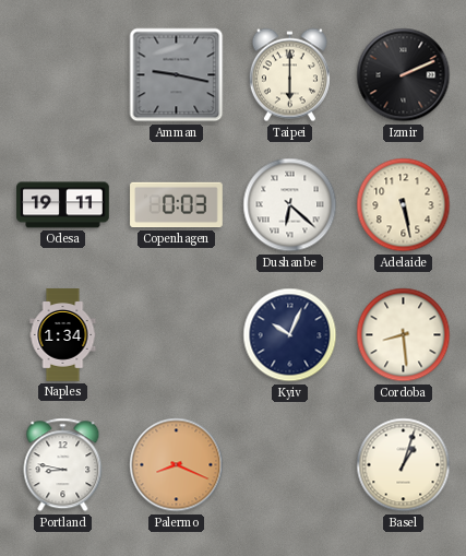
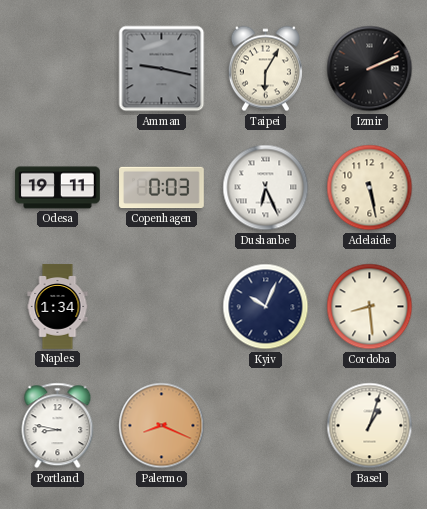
Taipei: 6:00 -> 6:05 (265, 69)
Dushanbe: 6:22 -> 6:26 (266, 188)
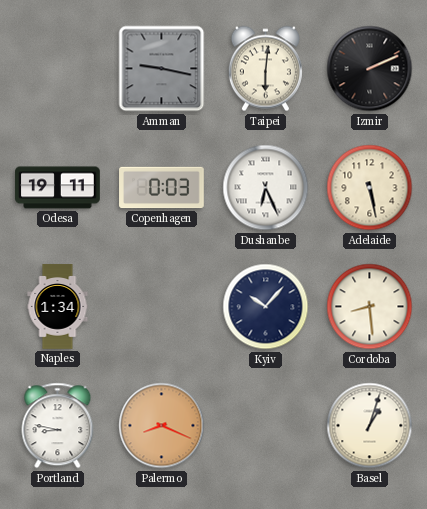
Taipei: 6:05 -> 6:01 (265, 69)
Kyiv: 10:04 -> 10:07 (266, 307)
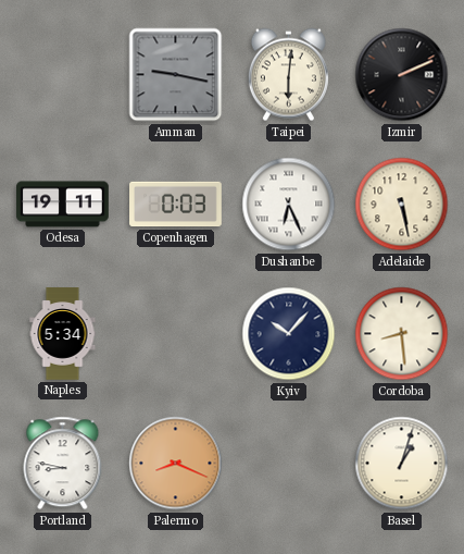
Naples: 1:34 -> 5:34 (63, 334)
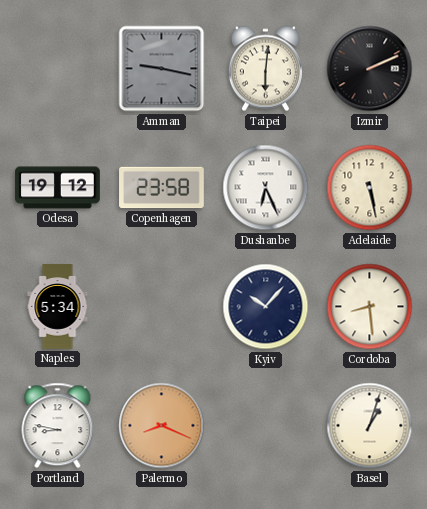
Odesa: 19:11 -> 19:12 (58, 188)
Copenhagen: 0:03 -> 23:58 (162, 188)
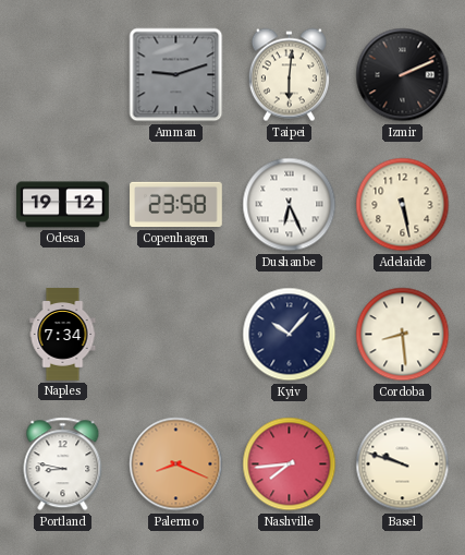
Amman: 9:17 -> 9:12 (176, 75)
Naples: 5:34 -> 7:34 (63, 335)
Nashville: none -> 7:44 (290, 464)
Basel: 1:03 -> 9:48 (403, 464)
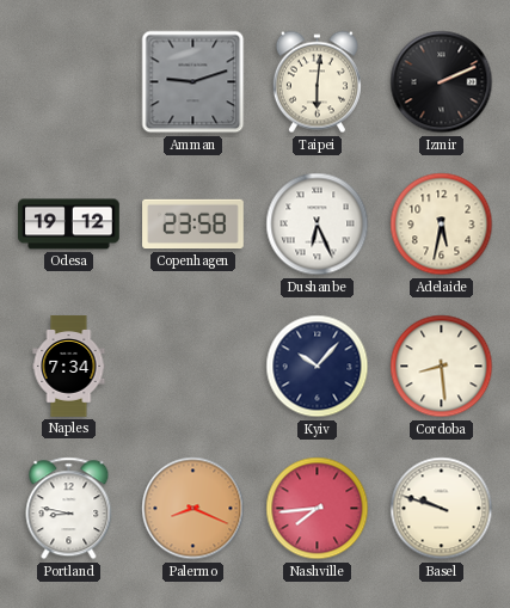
Adelaide: 5:28 -> 5:32 (442, 225)
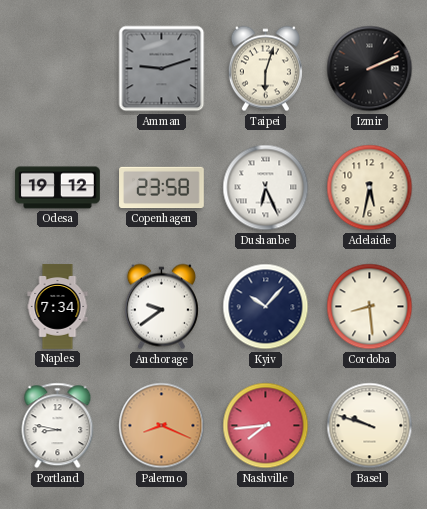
Taipei: 6:01 -> 6:03 (265, 69)
Anchorage: none -> 9:39 (161, 307)
